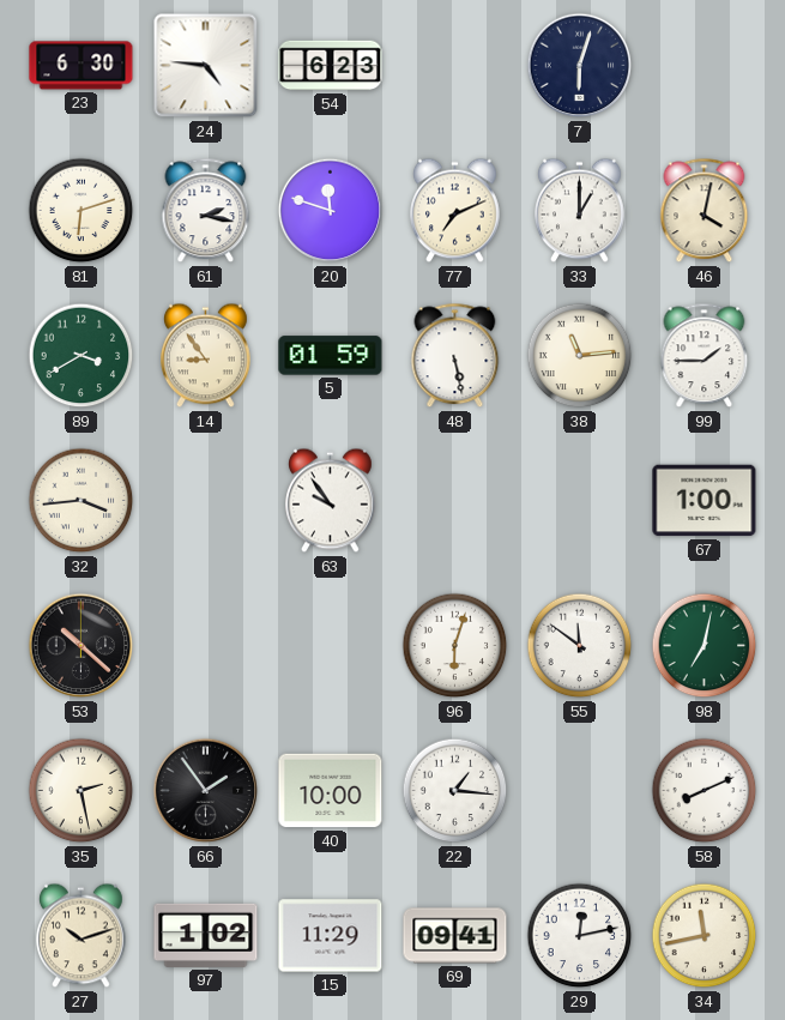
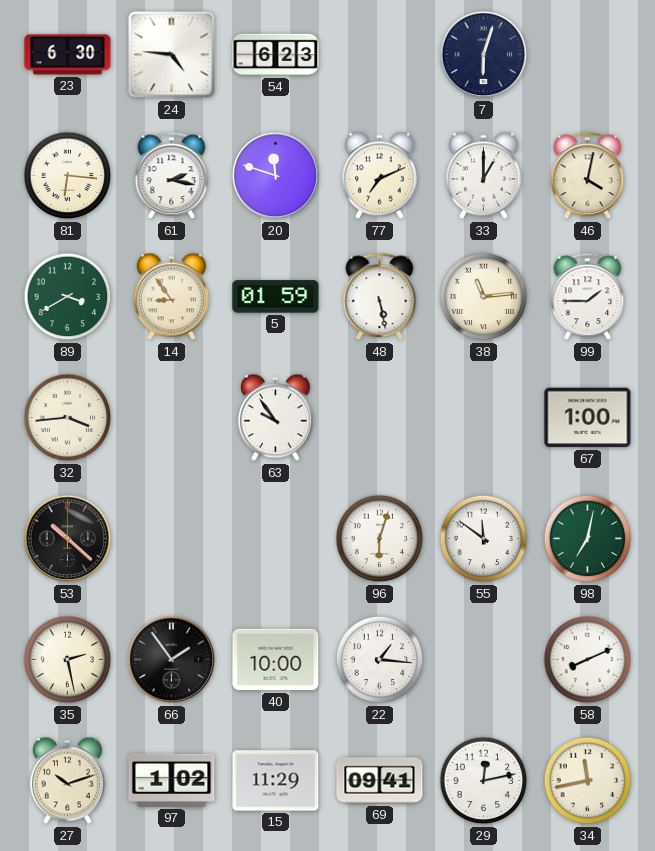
81: 6:12 -> 6:16 (68, 176)
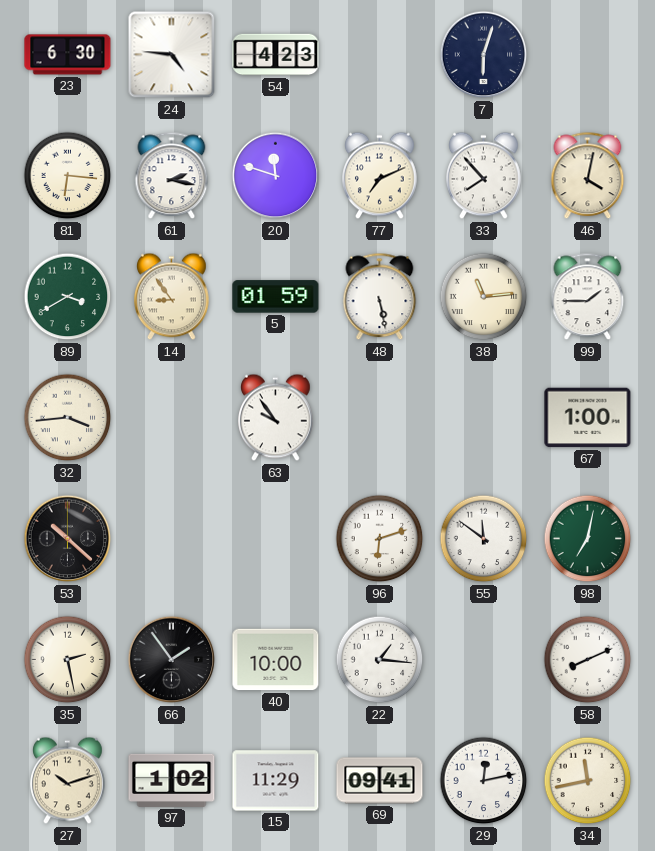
54: 6:23 -> 4:23 (276, 55)
33: 1:00 -> 7:53 (484, 176)
96: 6:03 -> 6:12 (380, 539)
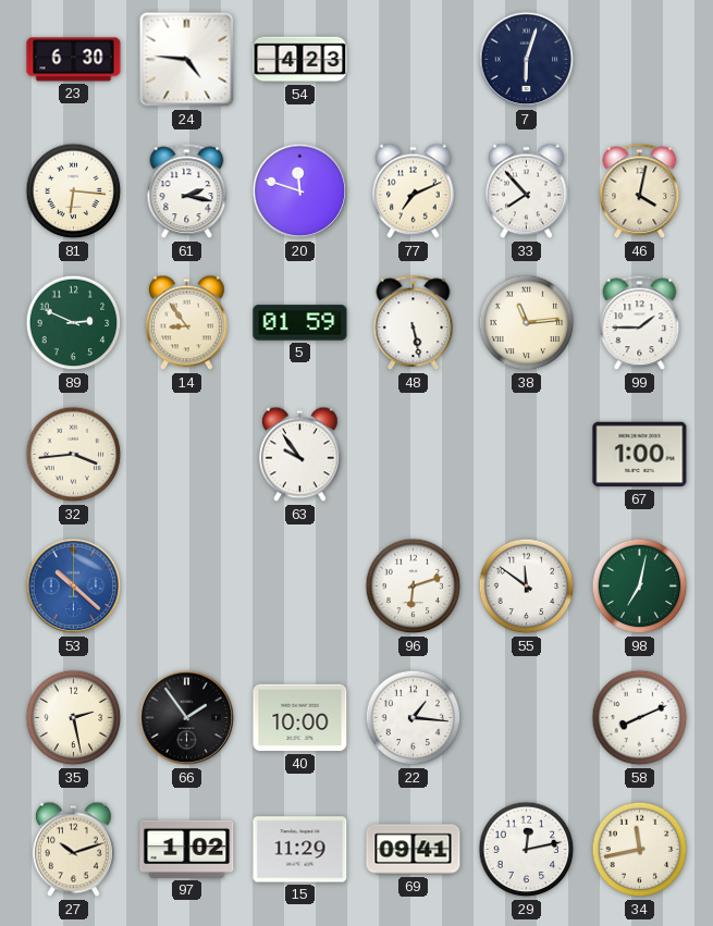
89: 3:40 -> 2:49 (74, 323)
53 dial: black -> blue (74, 587)
